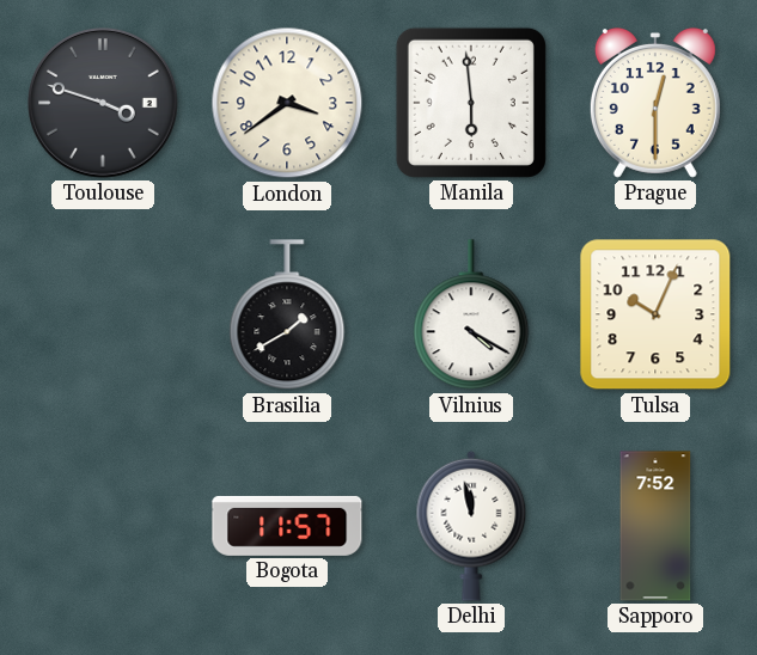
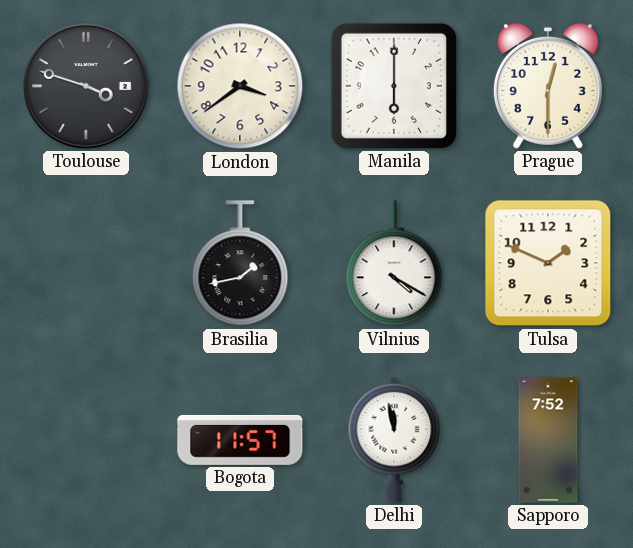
Manila: 5:59 -> 6:00 (394, 86)
Brasilia: 1:40 -> 1:43 (240, 264)
Tulsa: 10:04 -> 1:49 (548, 263)
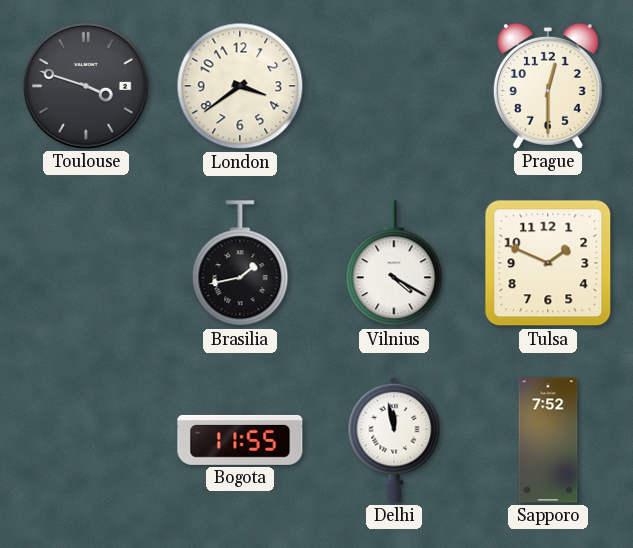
Manila: 6:00 -> none (394, 86)
Bogota: 11:57 -> 11:55 (240, 440)
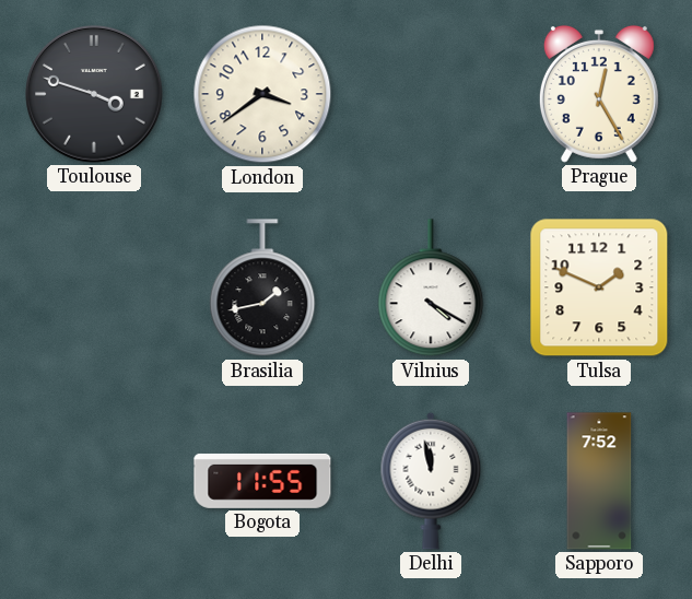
Prague: 12:30 -> 12:25 (599, 94)
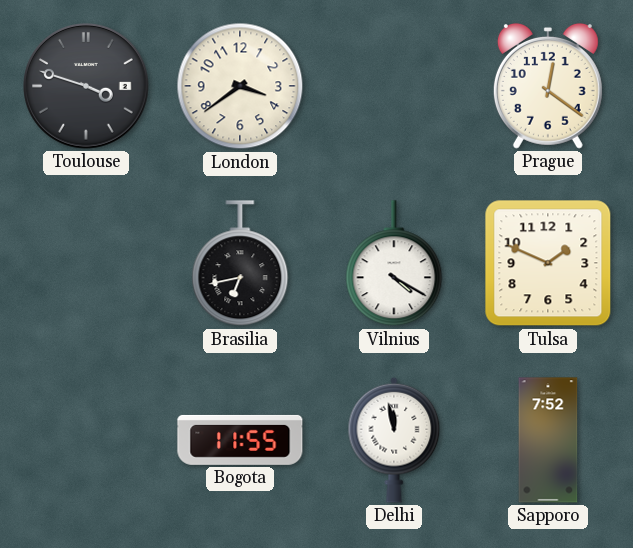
Prague: 12:25 -> 12:21 (548, 86)
Brasilia: 1:43 -> 6:43 (240, 264)
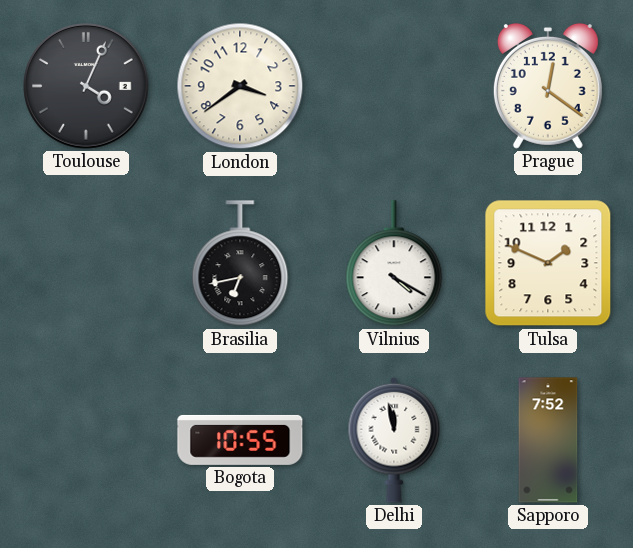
Toulouse: 3:48 -> 4:04 (86, 86)
Bogota: 11:55 -> 10:55 (240, 440)
